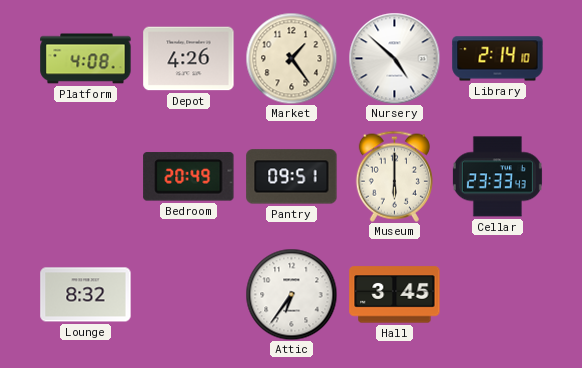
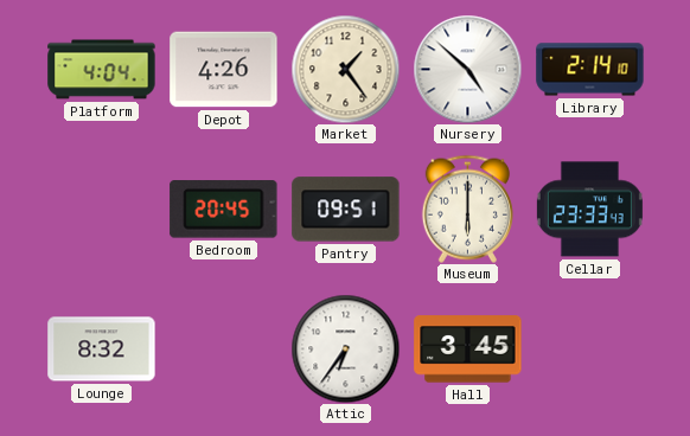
Platform: 4:08 -> 4:04 (102, 70)
Bedroom: 20:49 -> 20:45 (224, 210)
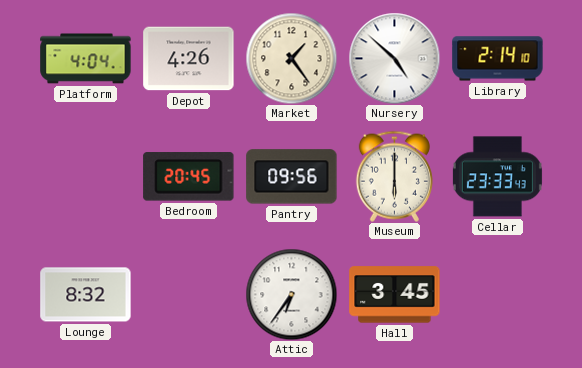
Pantry: 09:51 -> 09:56 (292, 177)
